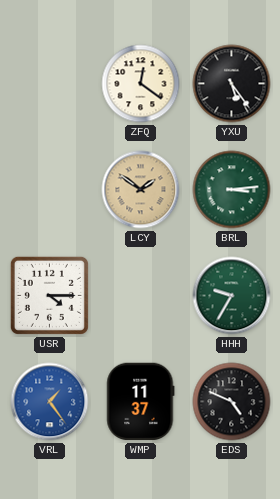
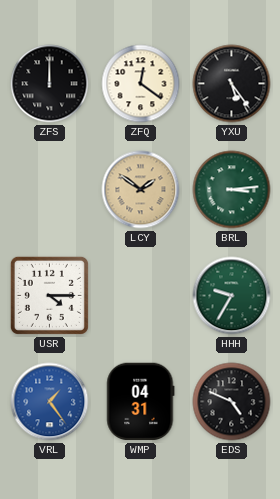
ZFS: none -> 12:00 (50, 84)
WMP: 11:37 -> 04:31 (141, 402)
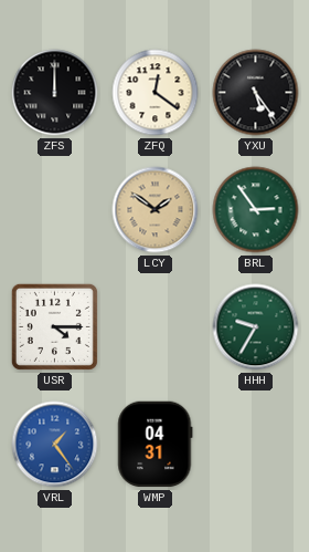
BRL: 3:14 -> 2:54 (256, 210)
EDS: 4:49 -> none (232, 402)
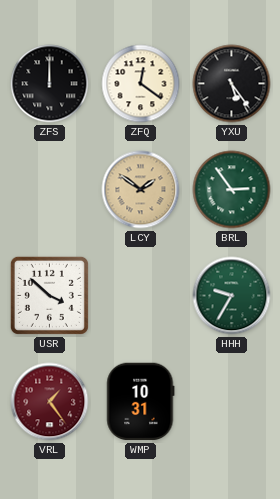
USR: 4:15 -> 3:52 (49, 295)
VRL dial: blue -> burgundy (50, 402)
WMP: 04:31 -> 10:31 (141, 402)
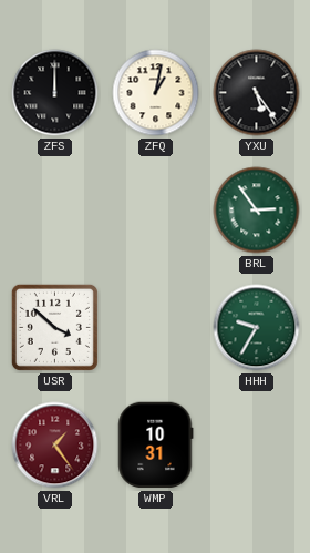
ZFQ: 12:21 -> 1:02 (156, 93)
LCY: 1:51 -> none (141, 190)
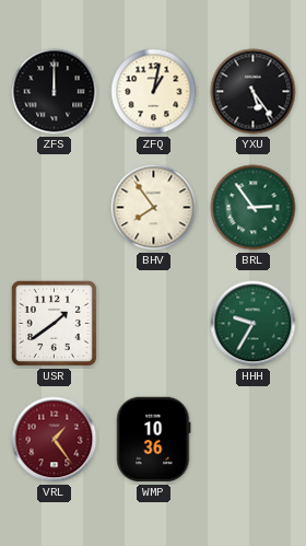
BHV: none -> 7:54 (154, 208)
USR: 3:52 -> 1:39 (54, 323)
WMP: 10:31 -> 10:36 (154, 440)
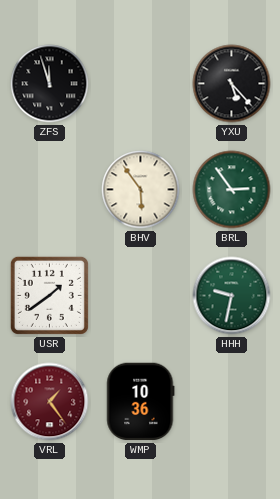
ZFS: 12:00 -> 11:57 (50, 84)
ZFQ: 1:02 -> none (154, 92)
YXU: 5:24 -> 5:23 (232, 84)
BHV: 7:54 -> 5:54 (141, 190)
HHH: 9:35 -> 9:32 (232, 296)
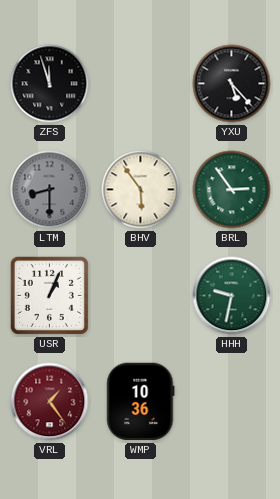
LTM: none -> 8:30 (50, 190)
USR: 1:39 -> 1:04 (49, 295)
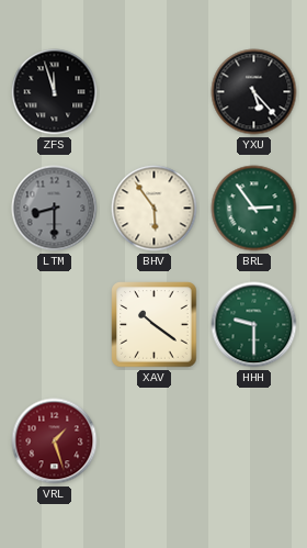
USR: 1:04 -> none (49, 295)
XAV: none -> 10:21 (155, 325)
HHH: 9:32 -> 9:30 (254, 325)
VRL: 1:24 -> 1:27 (55, 441)
WMP: 10:36 -> none (141, 402)
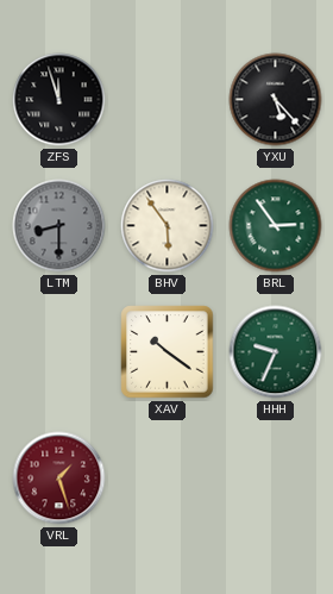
HHH: 9:30 -> 9:34 (276, 352)
